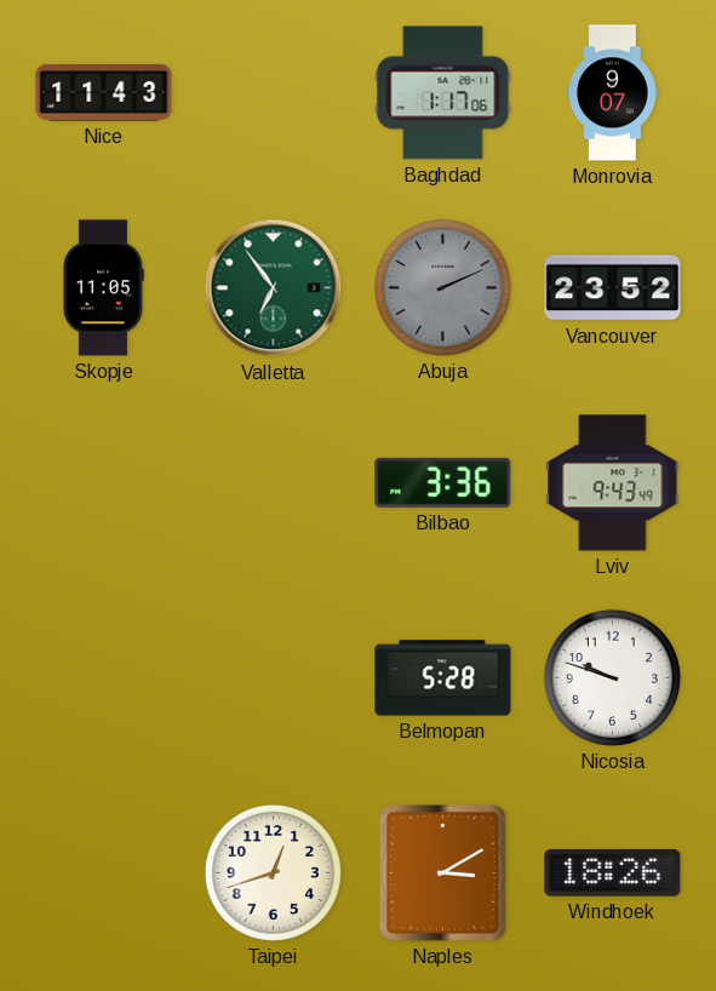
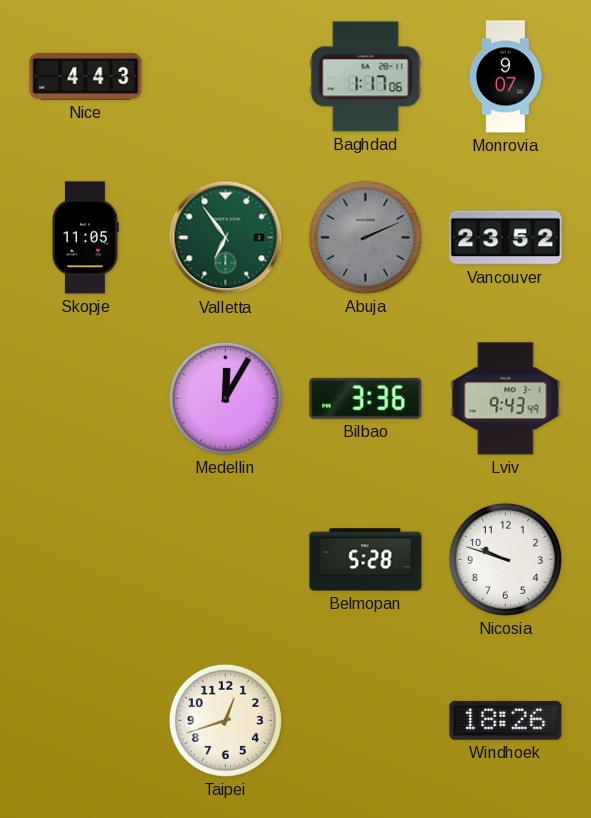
Nice: 11:43 -> 4:43 (86, 77)
Medellin: none -> 12:05 (225, 398)
Naples: 3:10 -> none (443, 873)
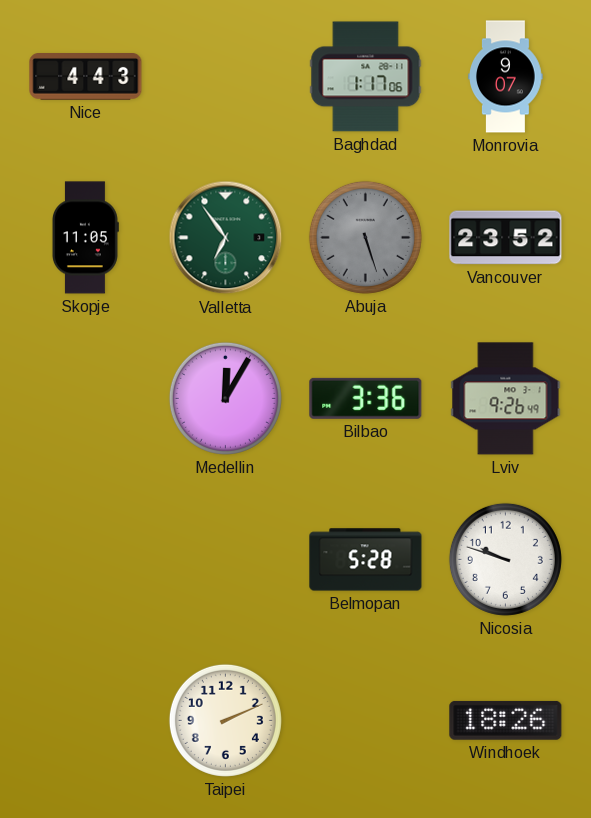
Abuja: 2:11 -> 5:27 (365, 237)
Lviv: 9:43 -> 9:26 (506, 399)
Taipei: 12:42 -> 2:11 (225, 720)
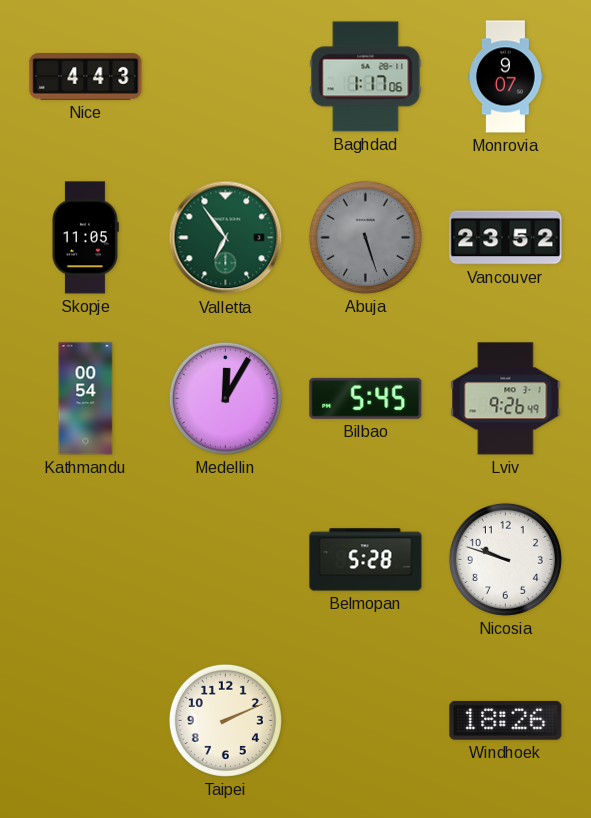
Kathmandu: none -> 00:54 (86, 399)
Bilbao: 3:36 -> 5:45 (366, 398)
